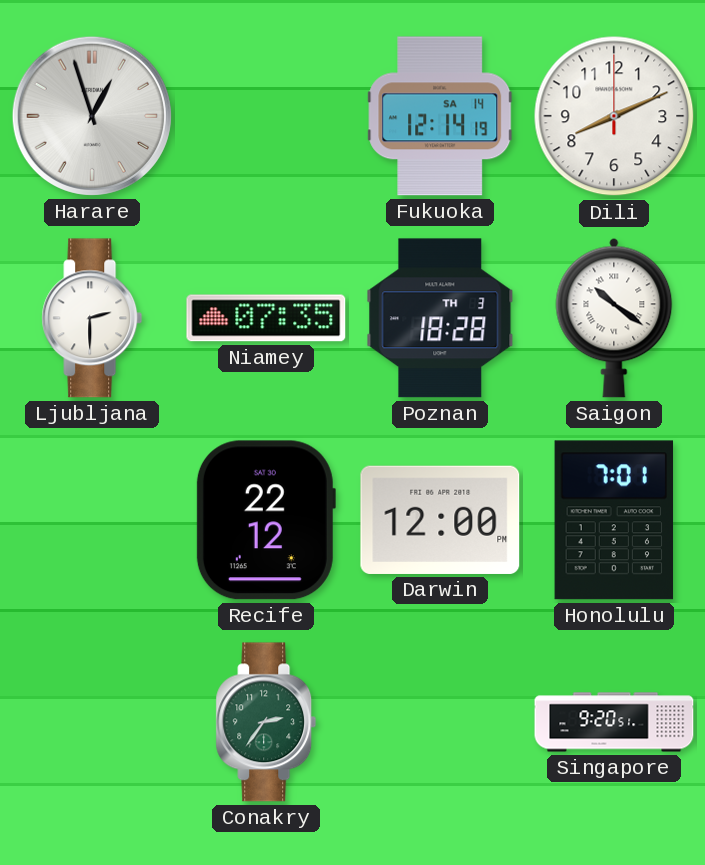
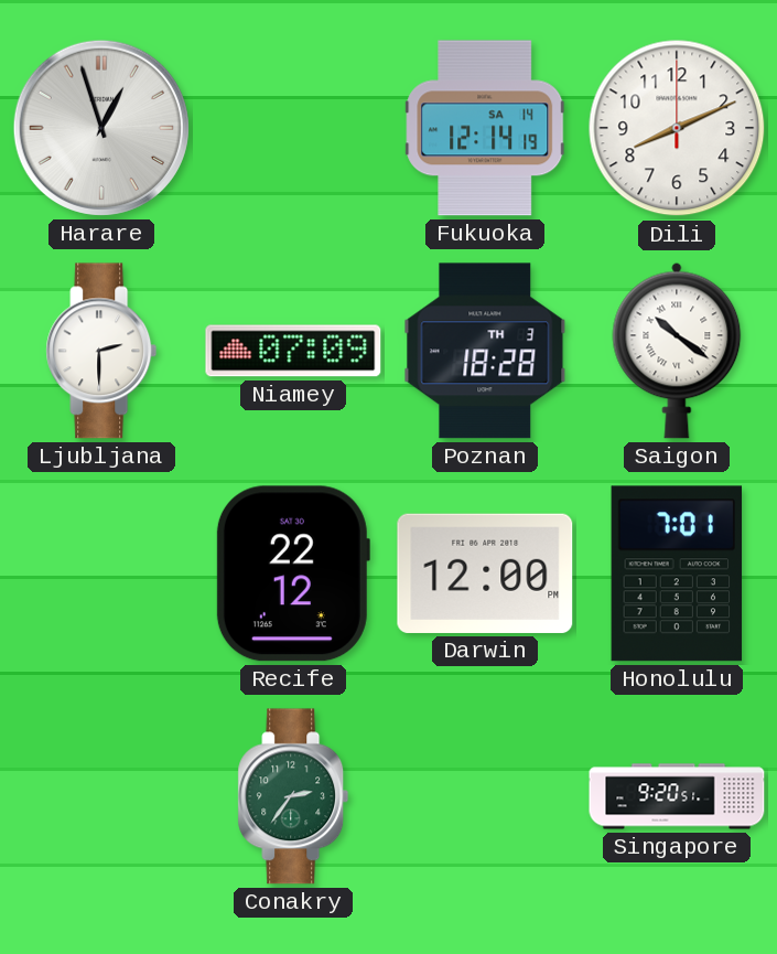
Niamey: 07:35 -> 07:09 (293, 351)
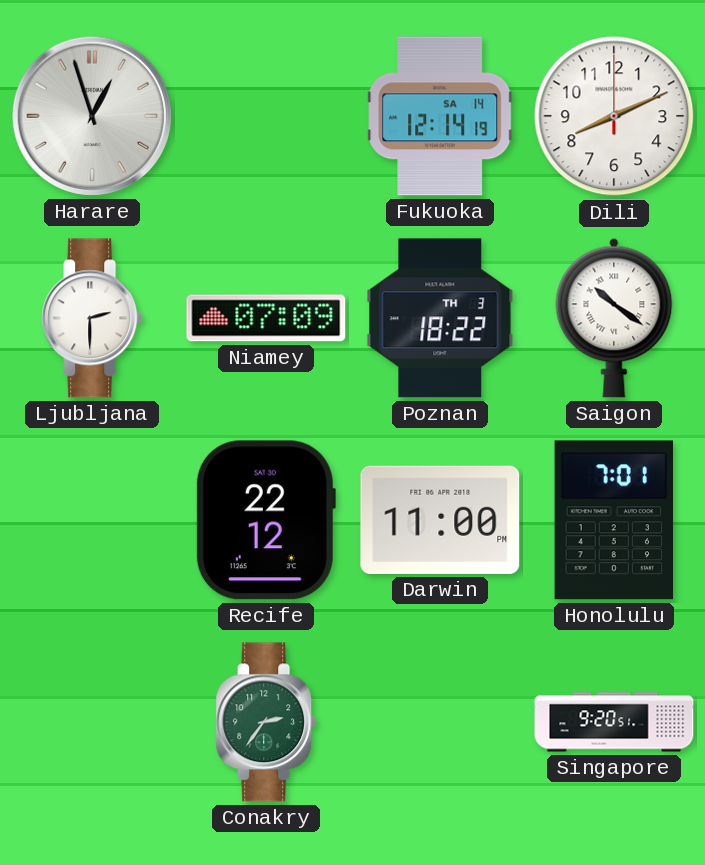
Poznan: 18:28 -> 18:22 (440, 318)
Darwin: 12:00 -> 11:00 (440, 520)
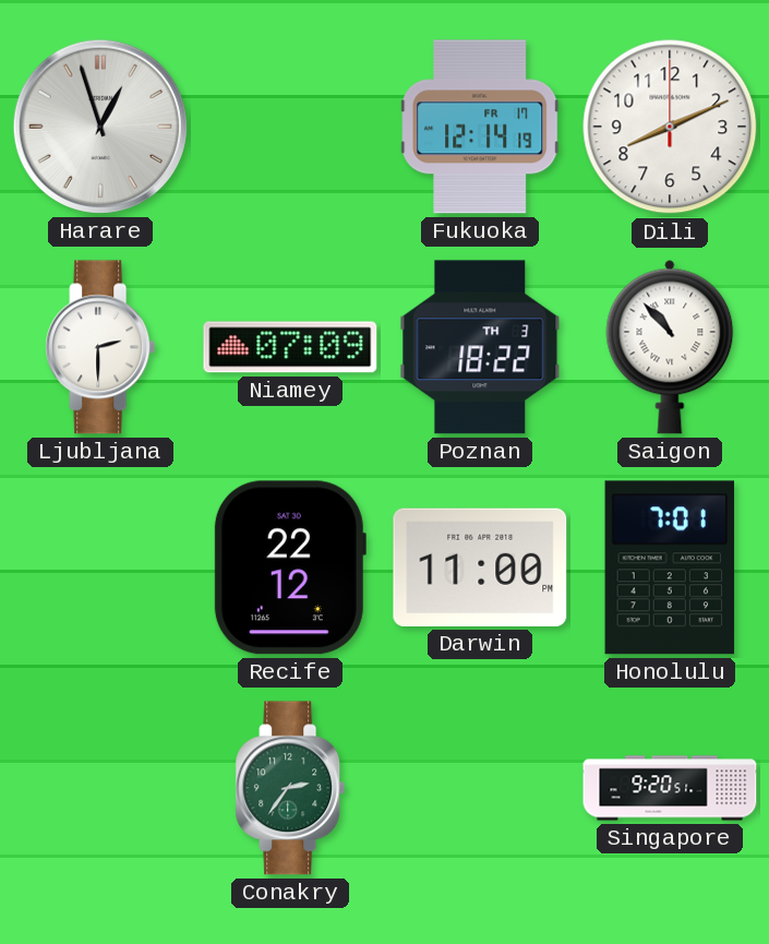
Fukuoka date: SA 14 -> FR 17 (480, 127)
Saigon: 10:21 -> 10:53 (670, 347)
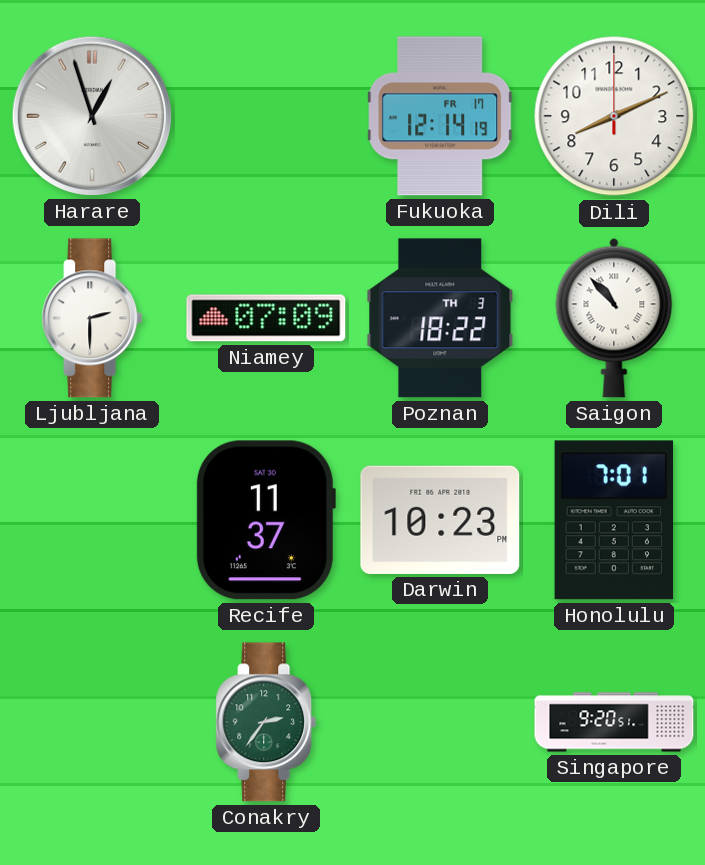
Recife: 22:12 -> 11:37 (266, 520)
Darwin: 11:00 -> 10:23 (440, 520)
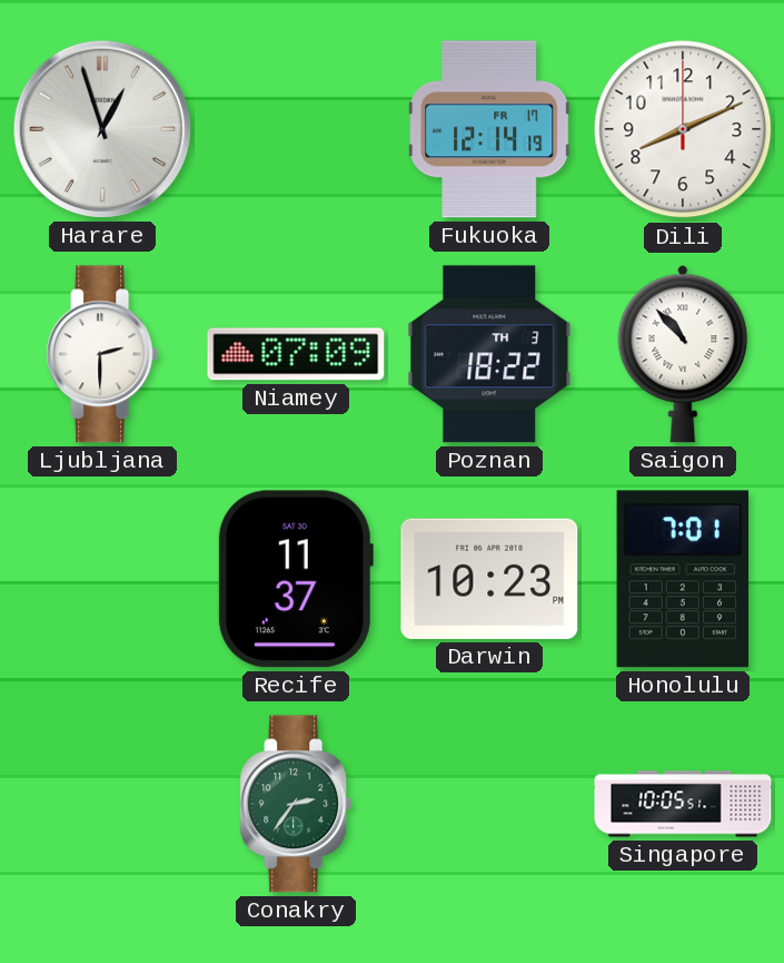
Singapore: 9:20 -> 10:05 (683, 804)
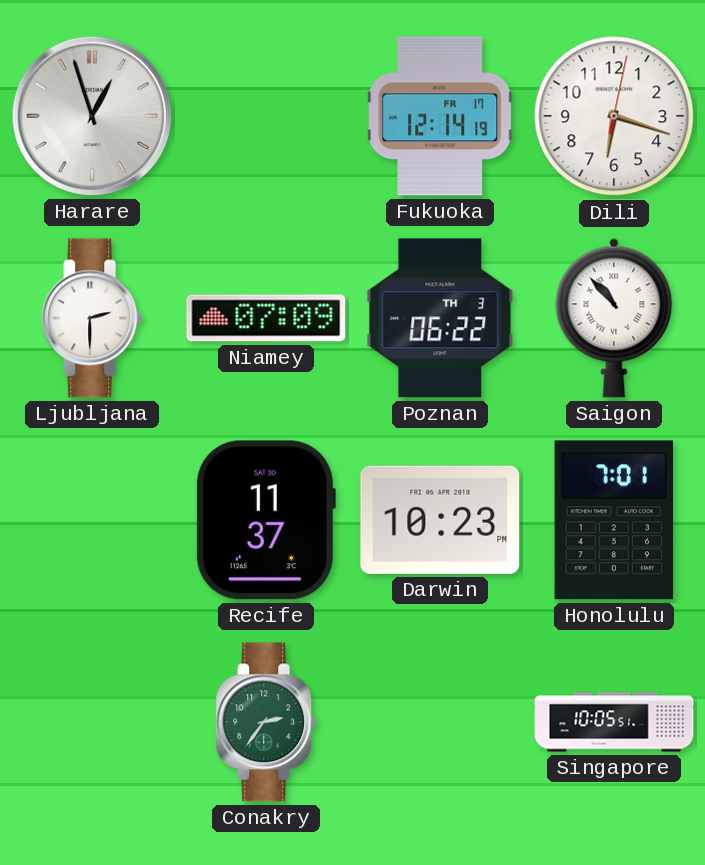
Dili: 8:11 -> 6:18 (614, 116)
Poznan: 18:22 -> 06:22 (440, 318)
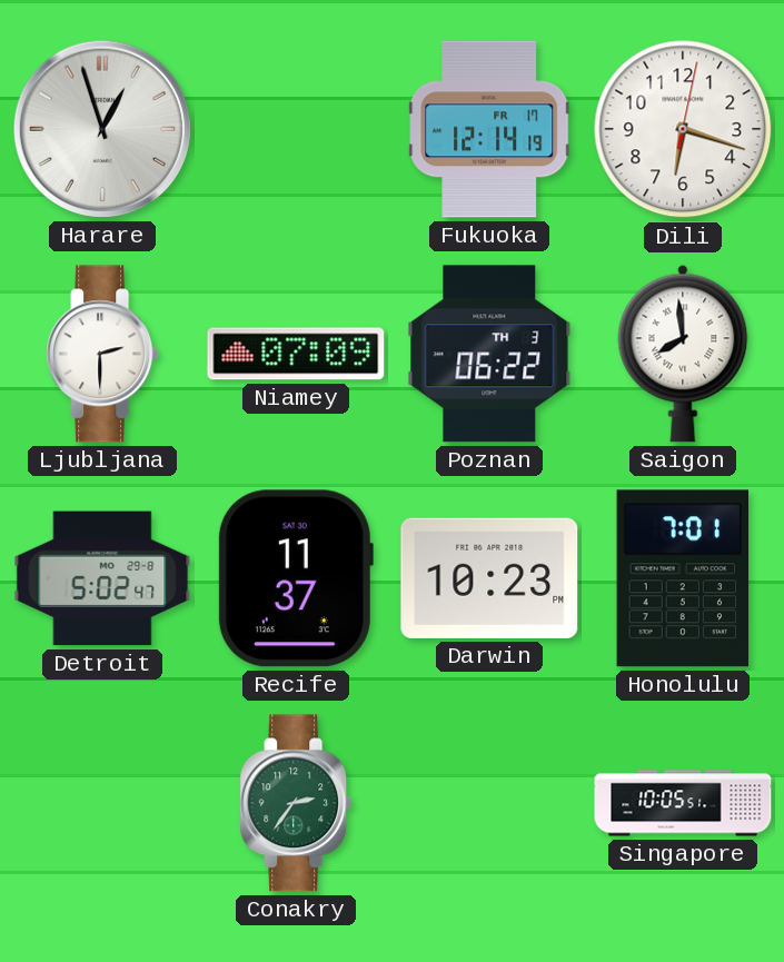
Saigon: 10:53 -> 7:59 (683, 354)
Detroit: none -> 5:02 (102, 578)
